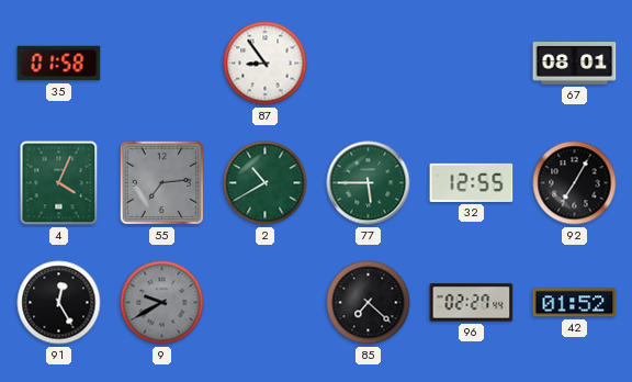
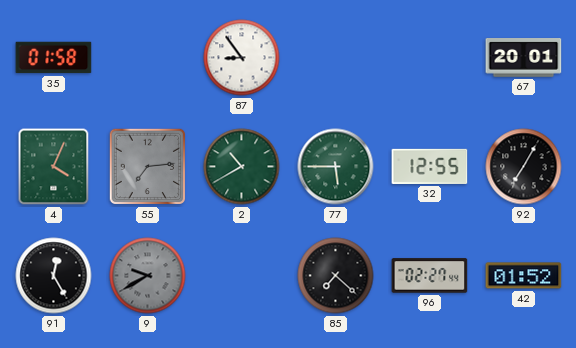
67: 08:01 -> 20:01 (524, 58)
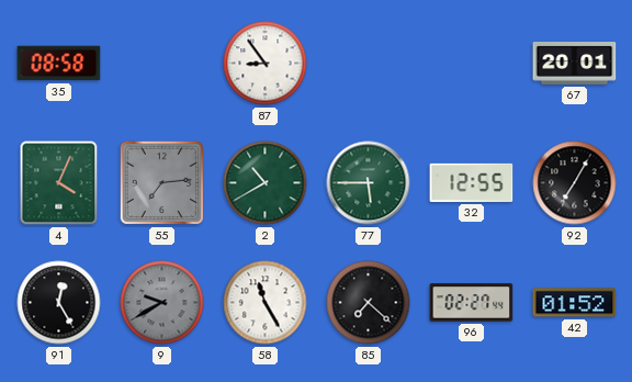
35: 01:58 -> 08:58 (59, 64)
58: none -> 11:25 (266, 303)
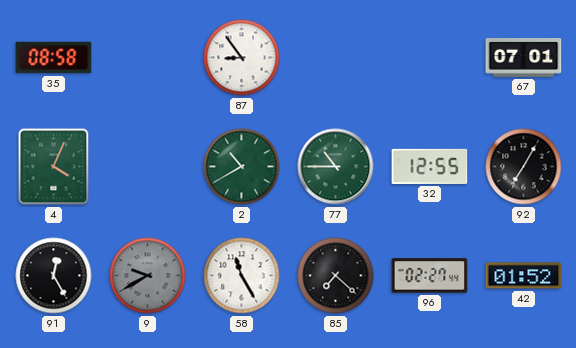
67: 20:01 -> 07:01 (524, 58)
55: 7:14 -> none (162, 183)
77: 5:45 -> 10:45 (336, 167)
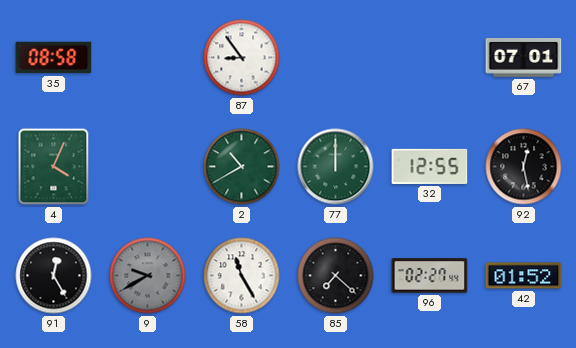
77: 10:45 -> 12:00 (336, 167)
92: 7:05 -> 12:28 (524, 167)
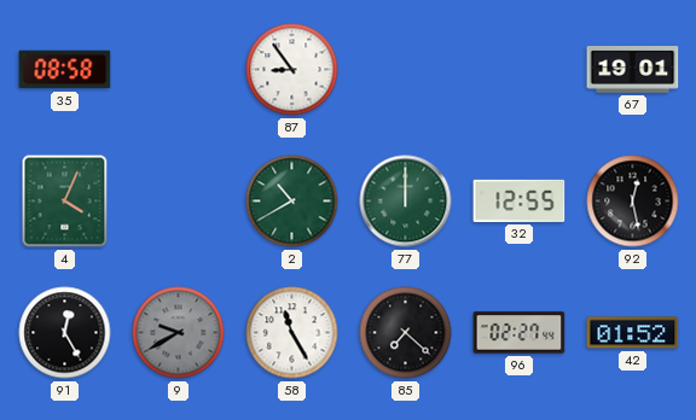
67: 07:01 -> 19:01 (633, 70)
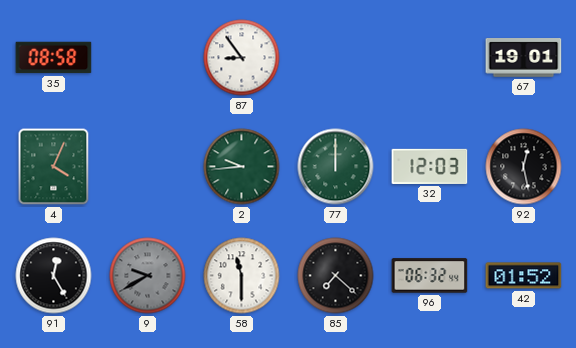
2: 10:40 -> 9:44 (242, 167)
32: 12:55 -> 12:03 (430, 166)
58: 11:25 -> 11:30 (242, 276)
96: 02:27 -> 06:32 (430, 276)
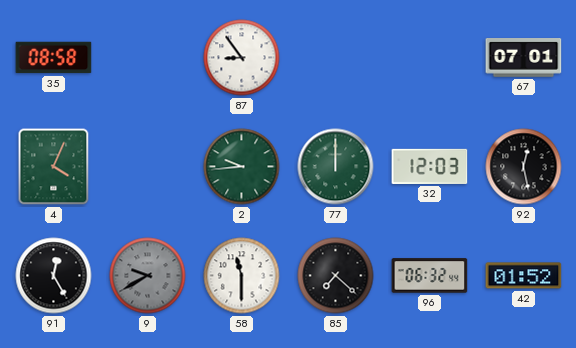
67: 19:01 -> 07:01 (524, 58)
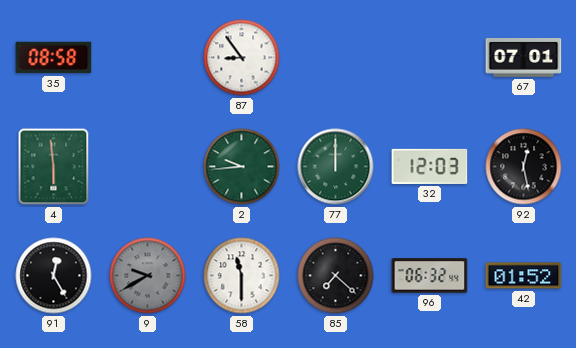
4: 4:04 -> 5:59 (54, 167)
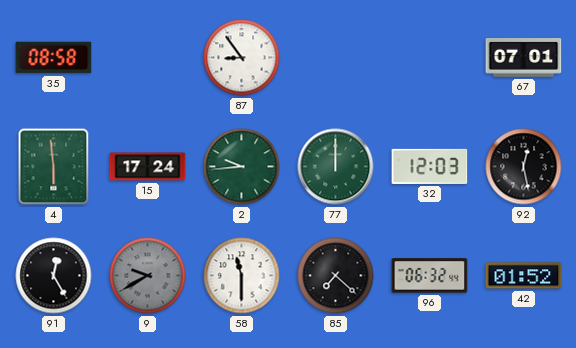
15: none -> 17:24 (148, 167)
